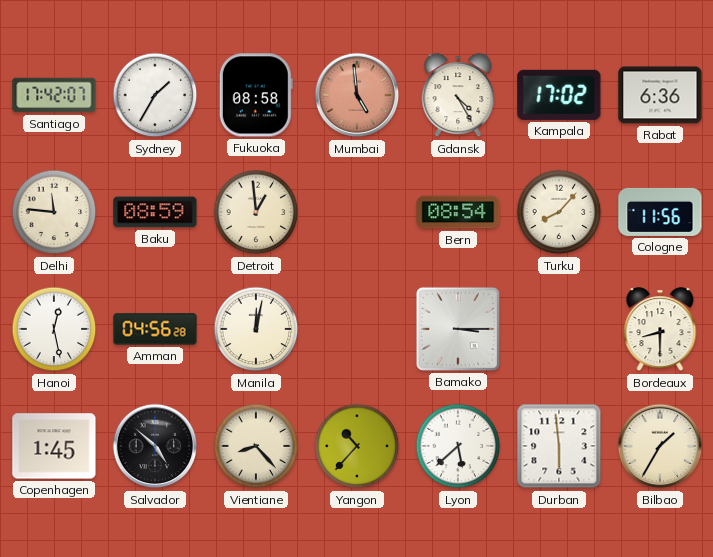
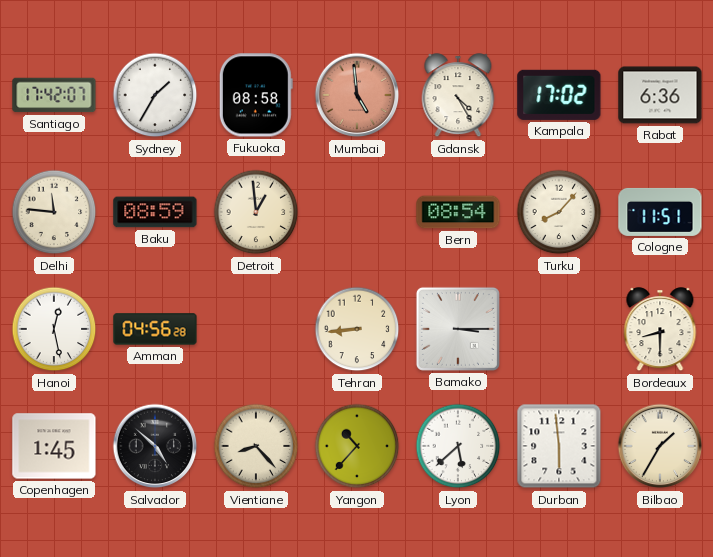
Cologne: 11:56 -> 11:51 (660, 212)
Manila: 12:02 -> none (256, 329)
Tehran: none -> 8:44 (357, 329)
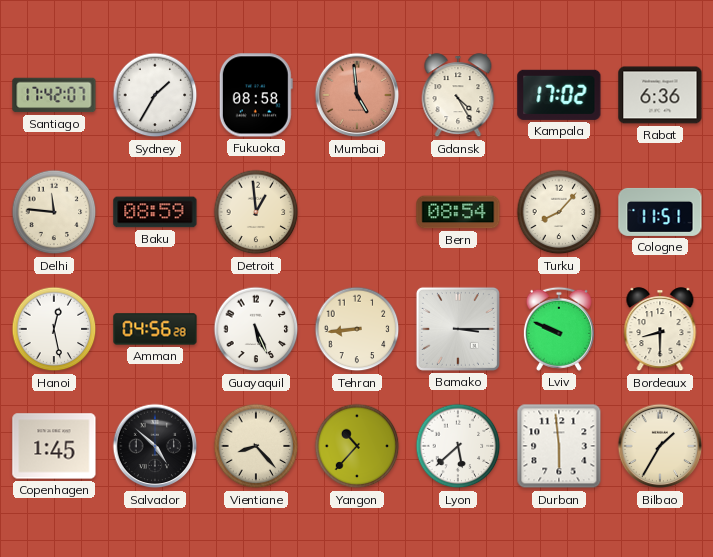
Guayaquil: none -> 5:26 (256, 329)
Lviv: none -> 9:49 (559, 329)
